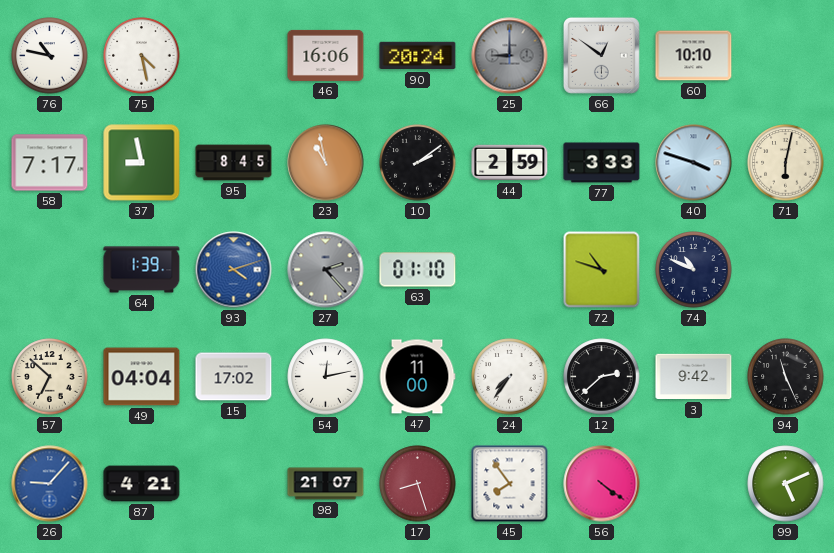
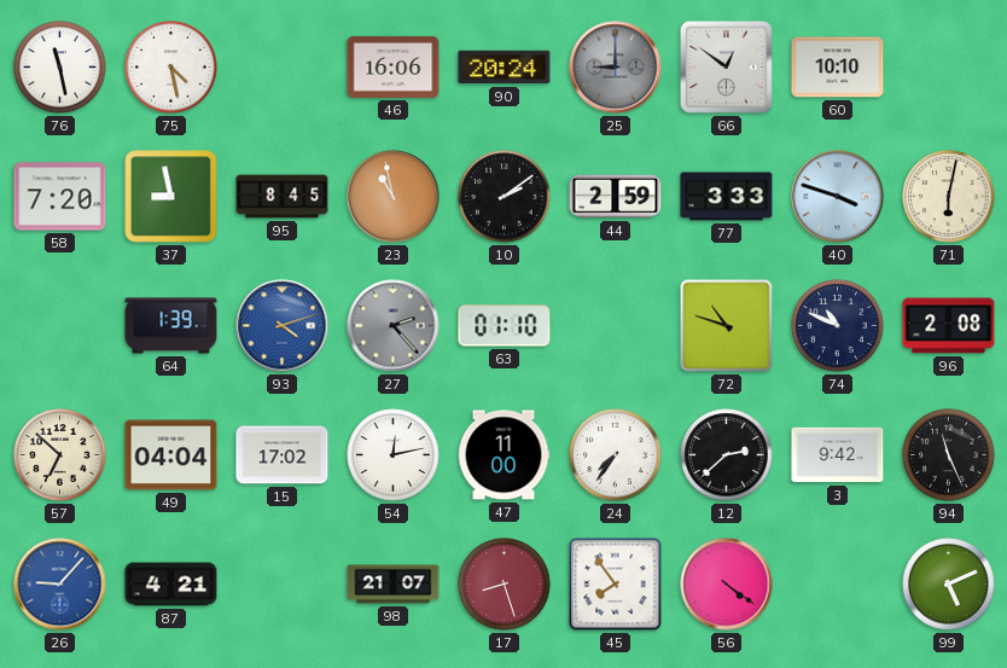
76: 10:47 -> 11:28 (60, 68)
58: 7:17 -> 7:20 (60, 197)
96: none -> 2:08 (949, 326)
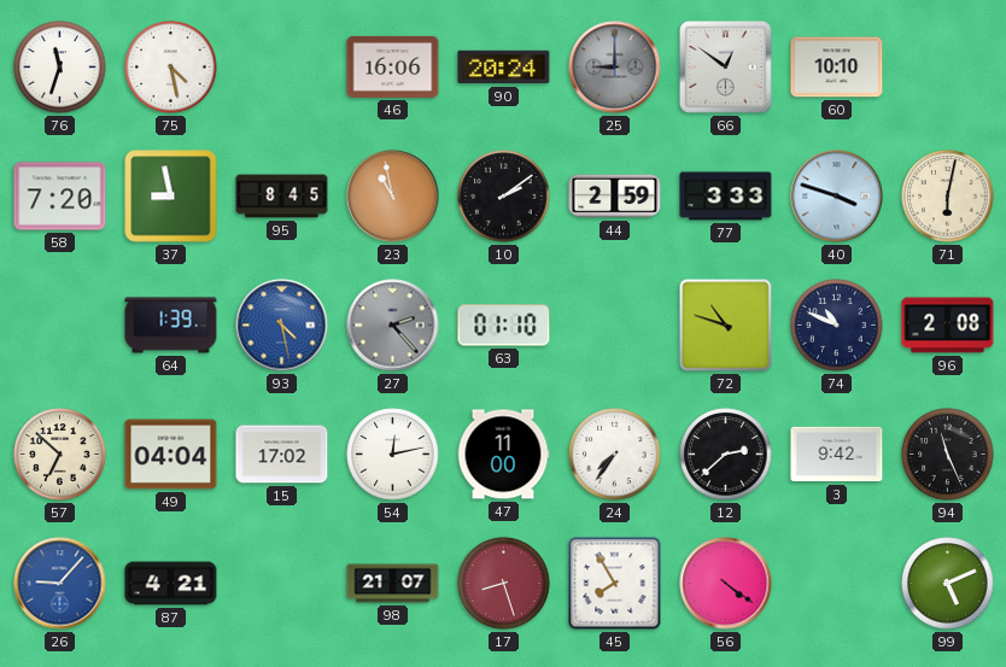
76: 11:28 -> 11:33 (60, 68)
93: 4:12 -> 4:28 (282, 326)
45: 7:54 -> 7:55 (615, 584)
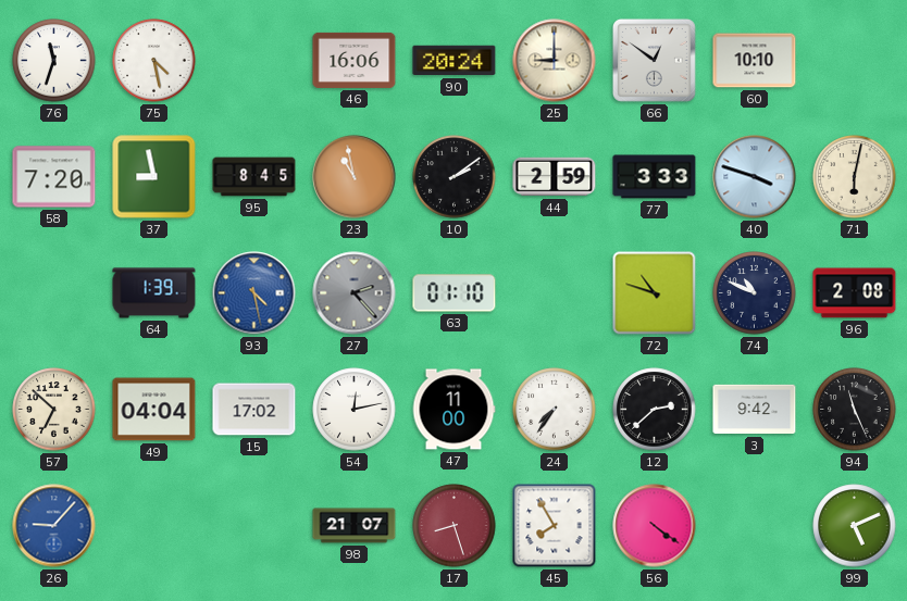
25 dial: grey -> cream (555, 61)
87: 4:21 -> none (171, 584)
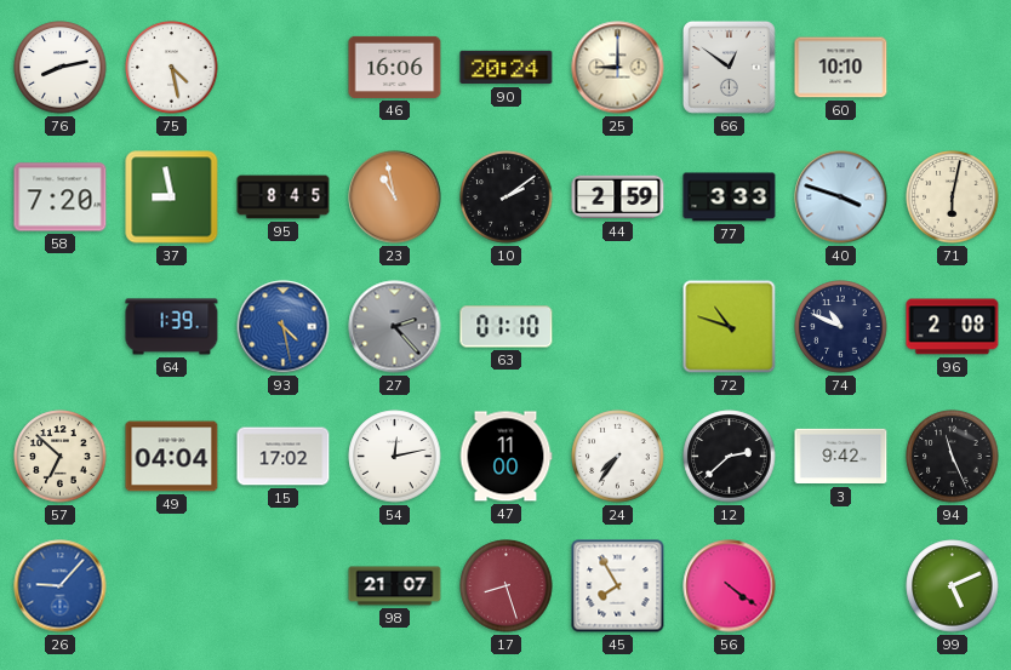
76: 11:33 -> 8:13 (61, 68)
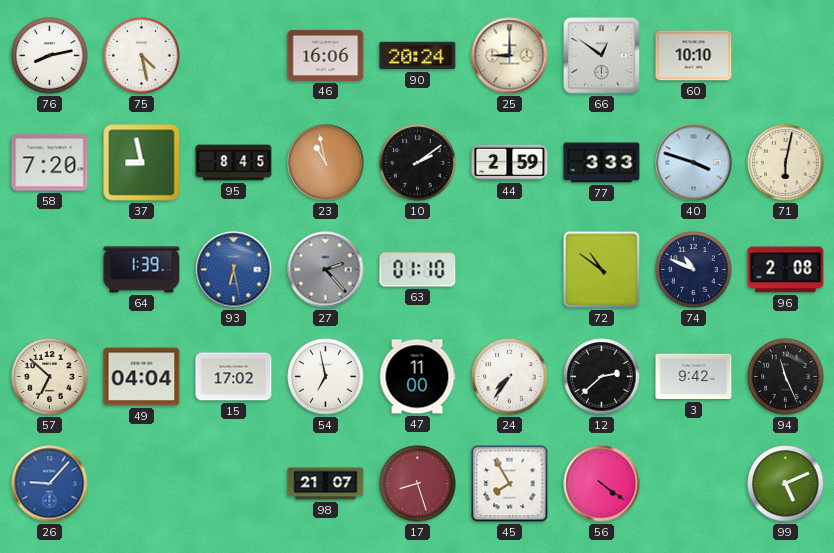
93: 4:28 -> 6:28 (234, 270)
72: 10:48 -> 10:51 (602, 270)
54: 12:13 -> 6:58 (326, 377)
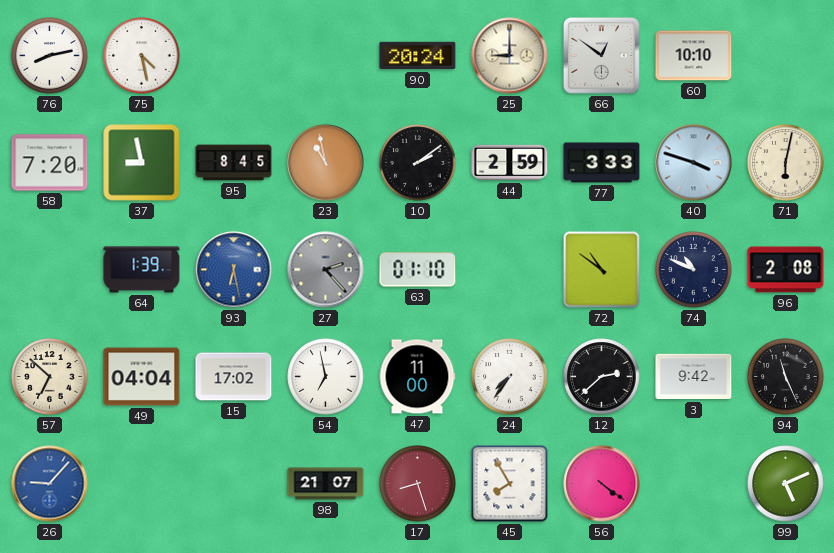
46: 16:06 -> none (326, 55)
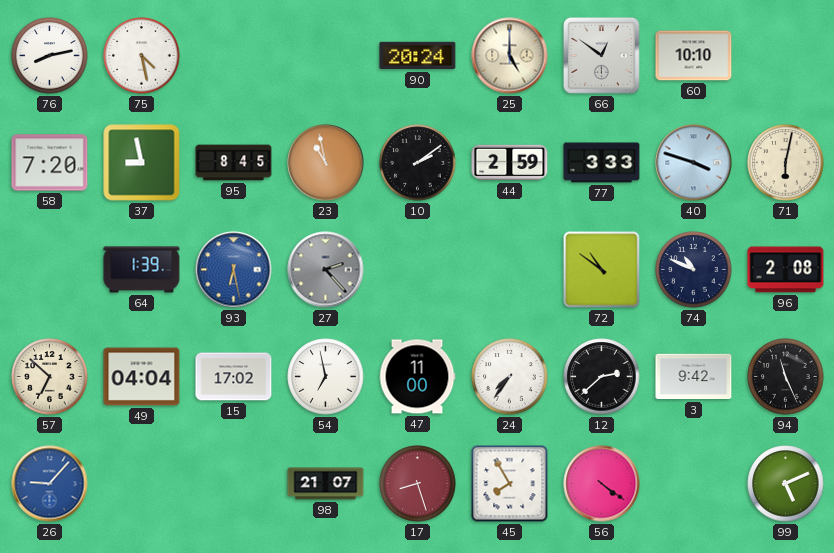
25: 9:00 -> 5:00 (510, 56)
63: 01:10 -> none (418, 270)
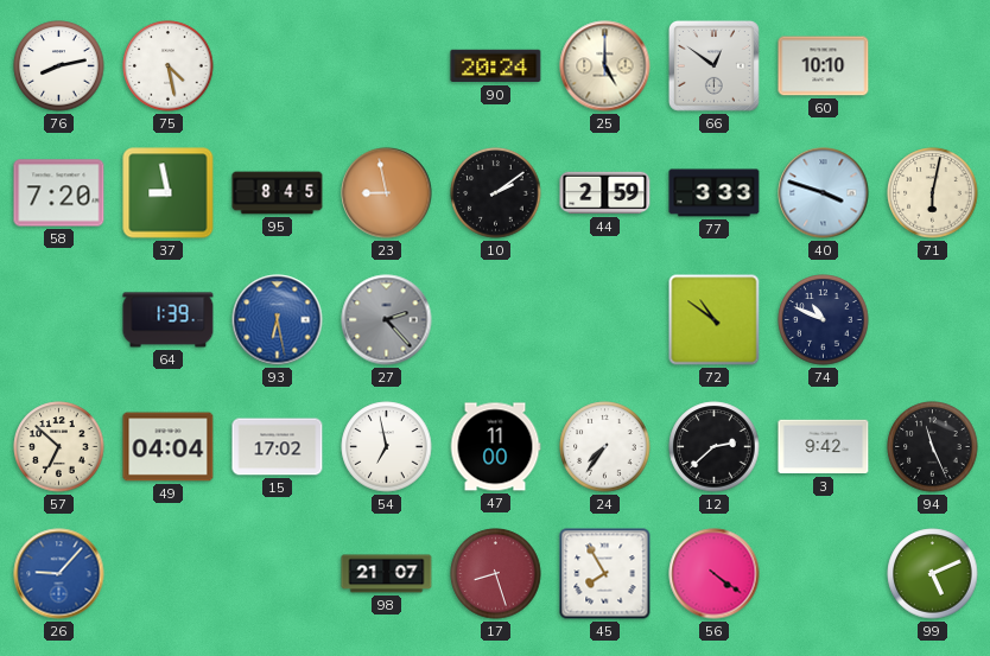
23: 10:58 -> 8:58 (387, 193)
96: 2:08 -> none (786, 270)
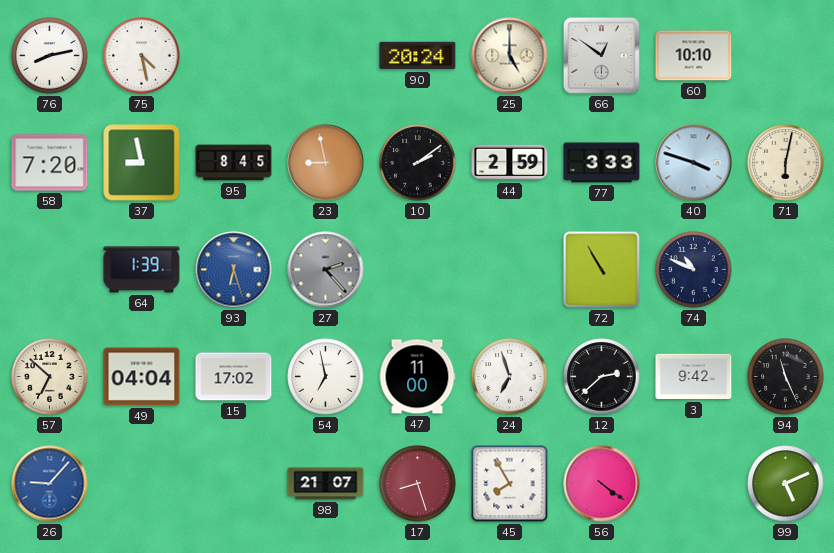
93: 6:28 -> 6:27 (234, 270)
72: 10:51 -> 10:55 (602, 270)
24: 7:36 -> 6:57 (510, 377)
